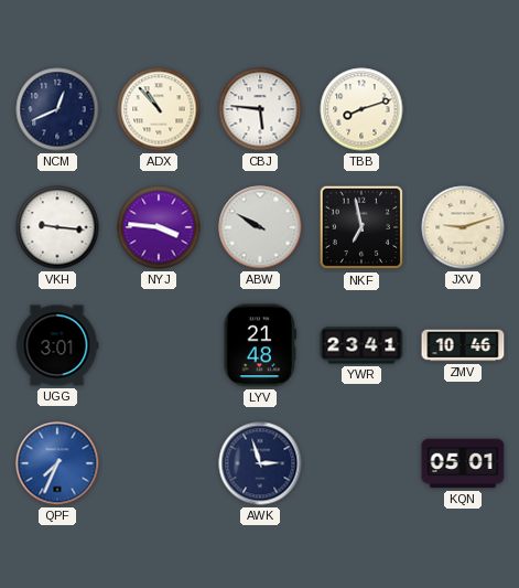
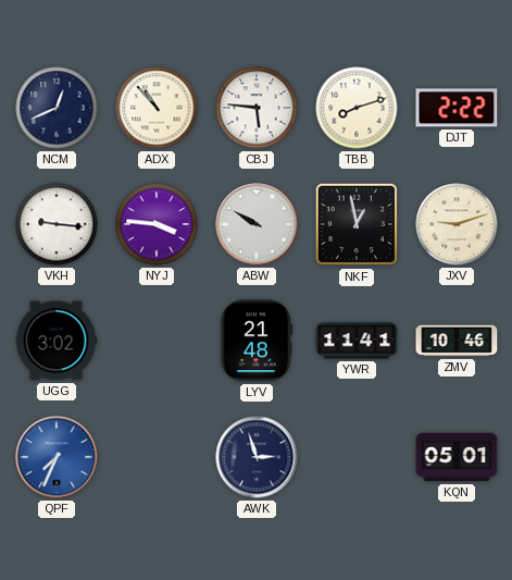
DJT: none -> 2:22 (457, 108)
NKF: 6:58 -> 12:58 (357, 224)
UGG: 3:01 -> 3:02 (57, 341)
YWR: 23:41 -> 11:41 (357, 341)
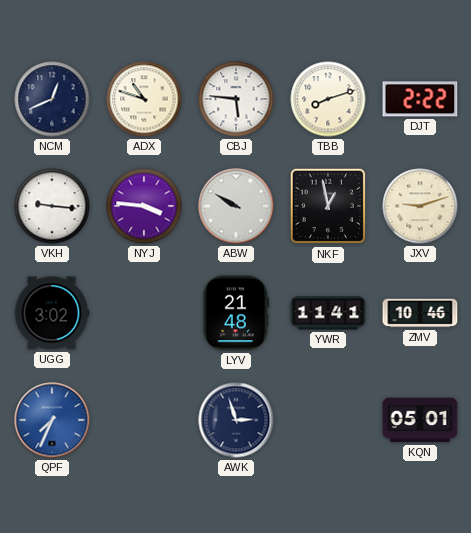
ADX: 10:53 -> 10:48 (144, 99)
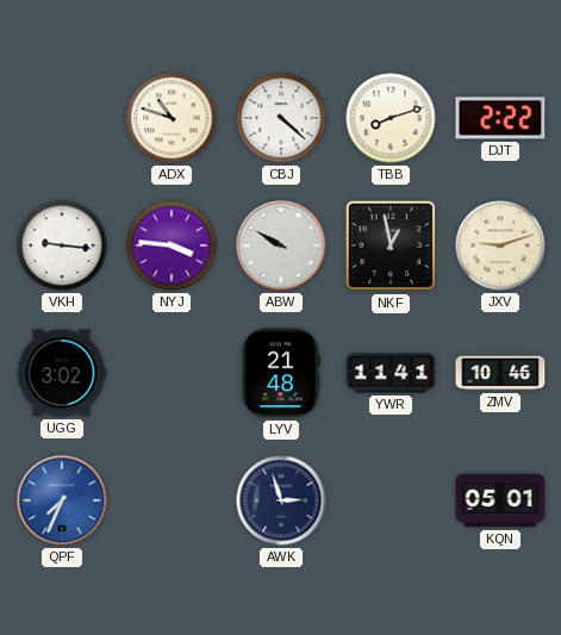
NCM: 12:41 -> none (52, 99)
CBJ: 5:46 -> 4:22 (281, 118)
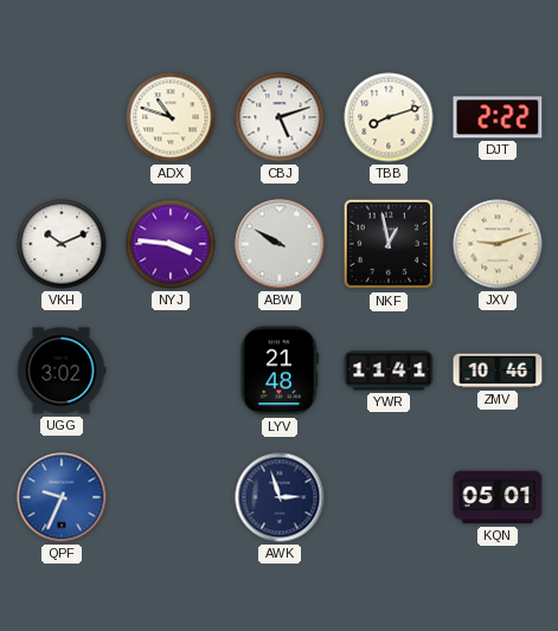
CBJ: 4:22 -> 5:12 (280, 117)
VKH: 9:16 -> 10:11 (62, 244)
QPF: 7:34 -> 9:34 (62, 497)
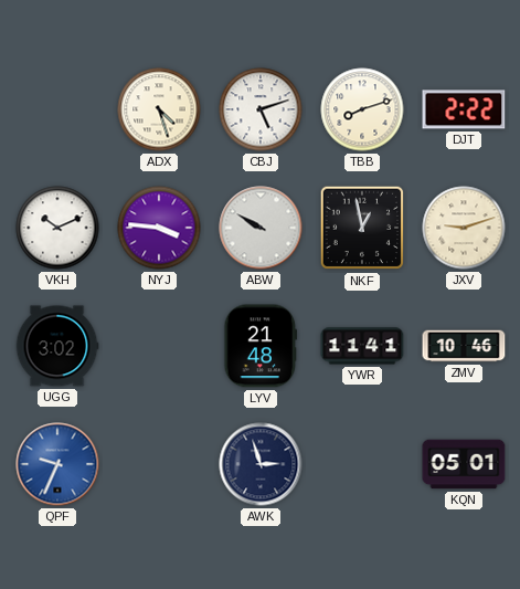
ADX: 10:48 -> 4:27 (159, 109)
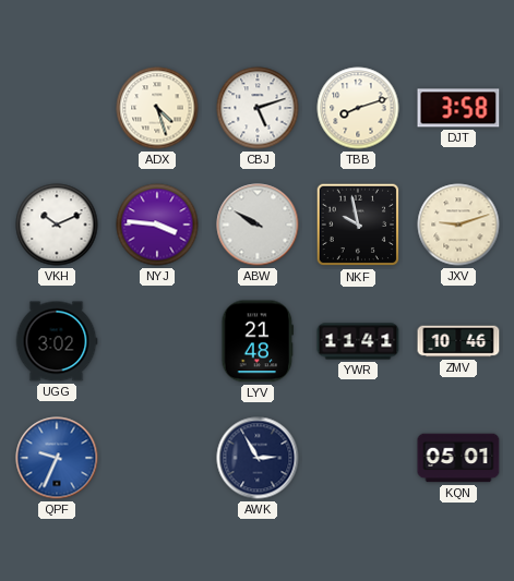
DJT: 2:22 -> 3:58 (458, 108)
NKF: 12:58 -> 9:58 (358, 225)
AWK: 2:57 -> 2:55 (258, 458)
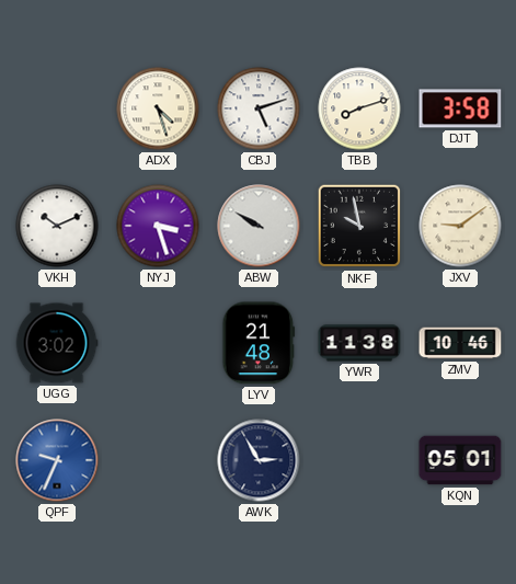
NYJ: 3:46 -> 3:27 (158, 226)
JXV: 9:12 -> 9:09 (460, 226)
YWR: 11:41 -> 11:38 (359, 343)
